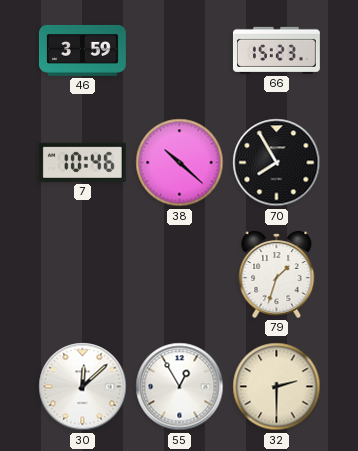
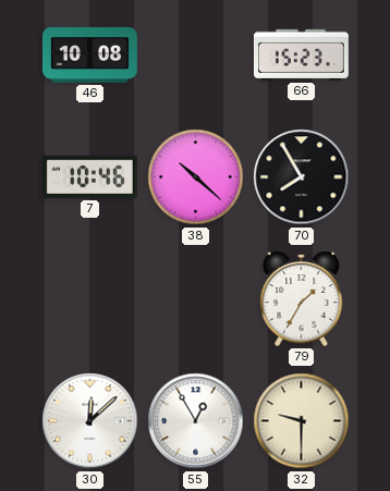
46: 3:59 -> 10:08 (89, 54)
79: 1:33 -> 1:35 (302, 298)
32: 2:30 -> 9:30 (302, 421)
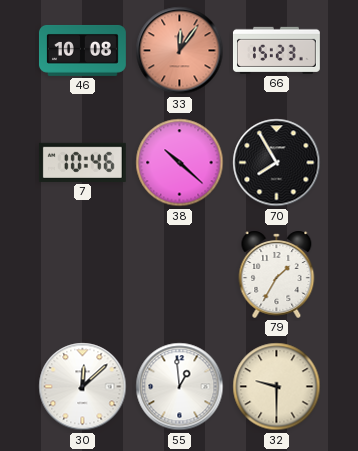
33: none -> 12:06 (180, 51)
55: 12:55 -> 12:59 (180, 387)
